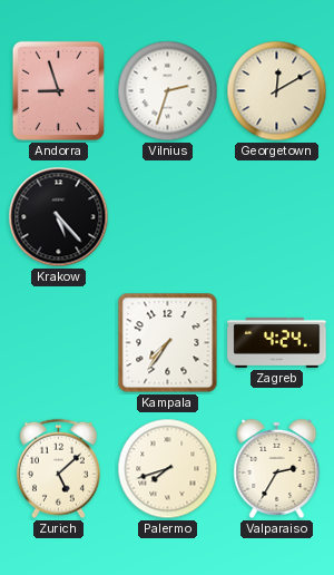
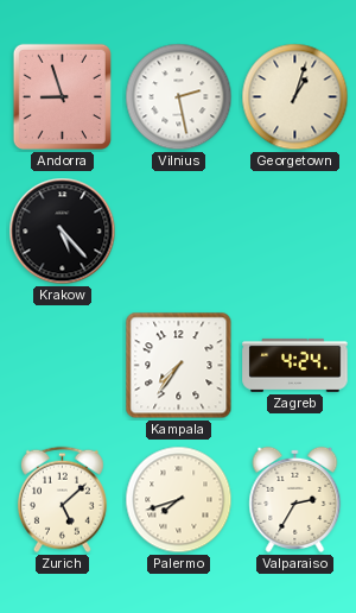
Vilnius: 2:33 -> 2:28 (179, 97)
Georgetown: 12:10 -> 1:03 (295, 97)
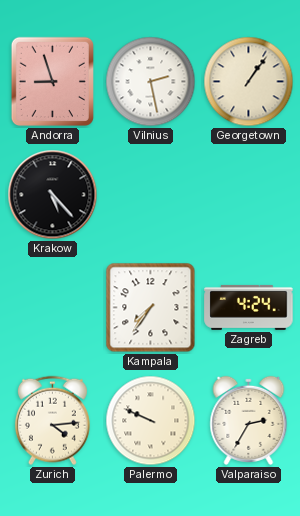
Georgetown: 1:03 -> 1:06 (249, 82)
Zurich: 5:08 -> 4:14 (52, 421)
Palermo: 7:42 -> 9:49 (151, 421)
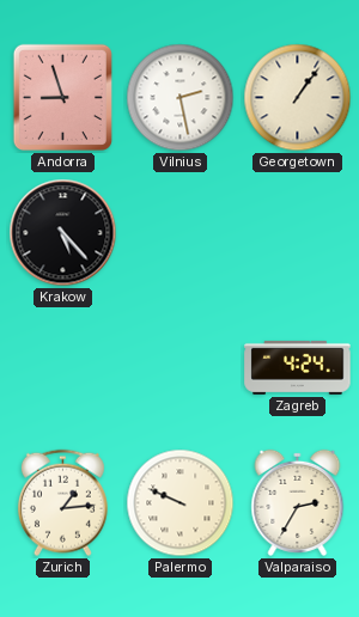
Kampala: 7:36 -> none (151, 308)
Zurich: 4:14 -> 1:14 (62, 503)
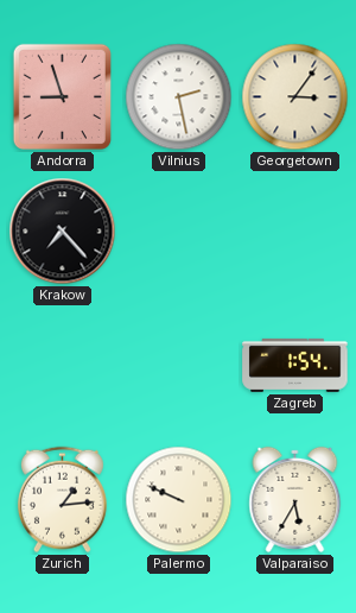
Georgetown: 1:06 -> 3:06 (295, 97)
Krakow: 5:23 -> 7:23 (63, 232)
Zagreb: 4:24 -> 1:54 (295, 365)
Valparaiso: 2:35 -> 5:35 (295, 499)
